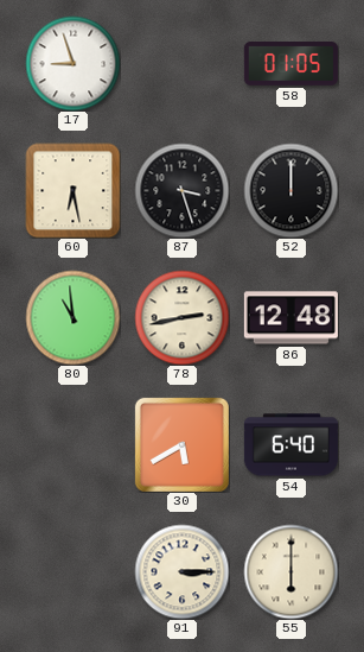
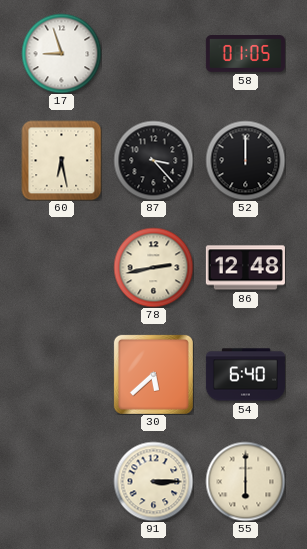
87: 3:27 -> 3:23 (153, 160)
80: 10:59 -> none (72, 317)
30: 5:40 -> 5:38 (153, 374)
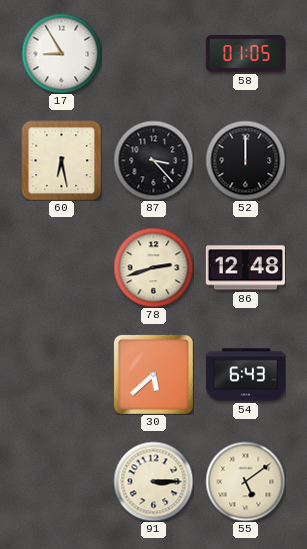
17: 8:57 -> 8:55 (61, 53)
78: 2:43 -> 2:42 (153, 267)
54: 6:40 -> 6:43 (245, 375)
55: 6:00 -> 5:09 (245, 481)
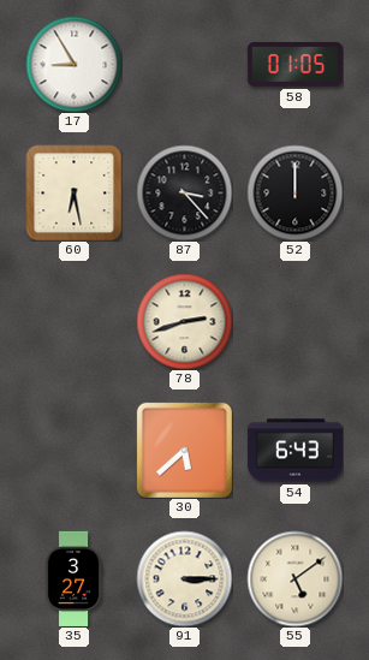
86: 12:48 -> none (245, 268)
35: none -> 3:27 (73, 578)
